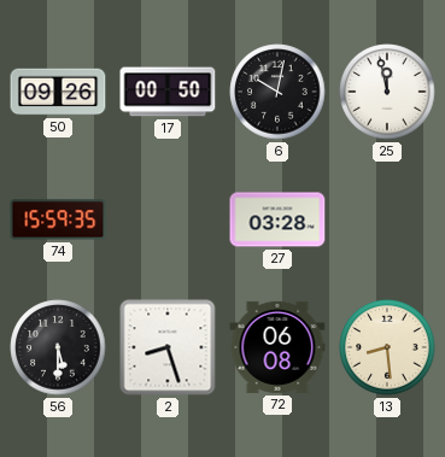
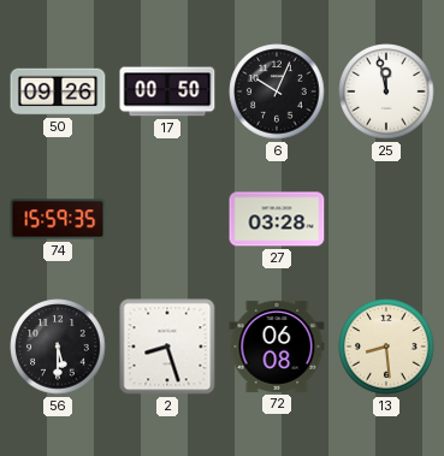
6: 10:02 -> 10:04 (277, 91)
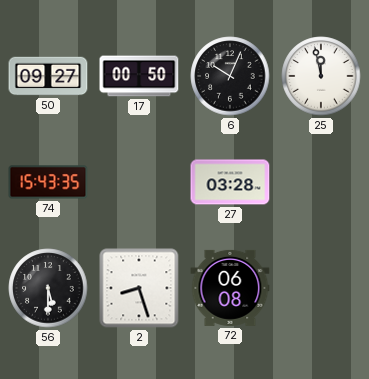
50: 09:26 -> 09:27 (48, 76)
74: 15:59 -> 15:43 (48, 182)
13: 8:29 -> none (386, 347)
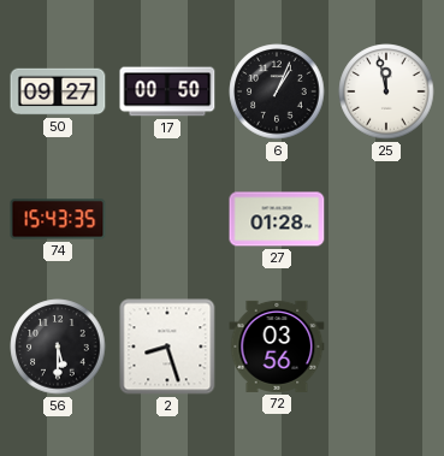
6: 10:04 -> 1:04 (277, 91)
27: 03:28 -> 01:28 (277, 219)
72: 06:08 -> 03:56 (277, 347)
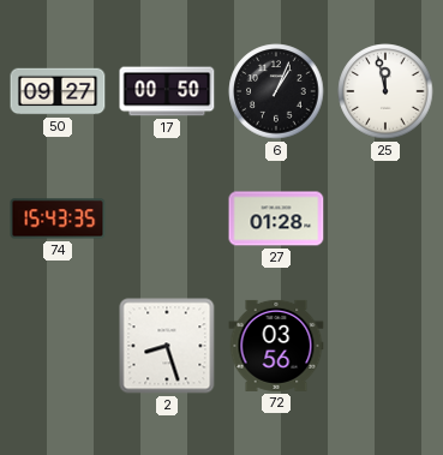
56: 5:30 -> none (58, 347)
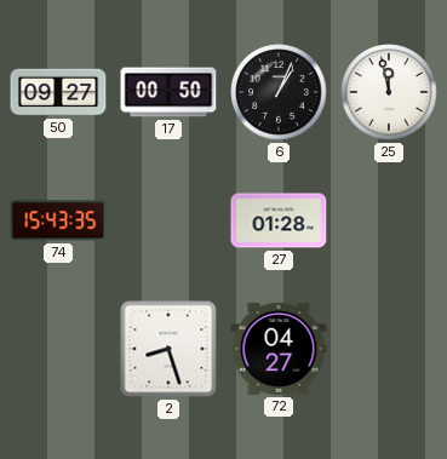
72: 03:56 -> 04:27 (279, 349)
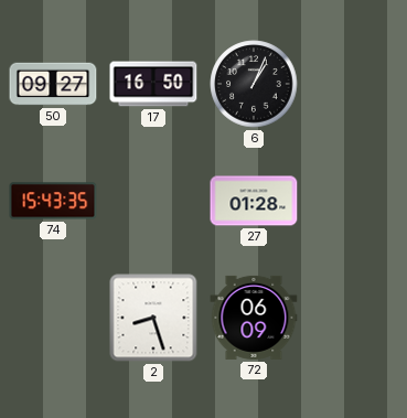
17: 00:50 -> 16:50 (153, 84)
25: 11:58 -> none (389, 92)
72: 04:27 -> 06:09 (254, 318)
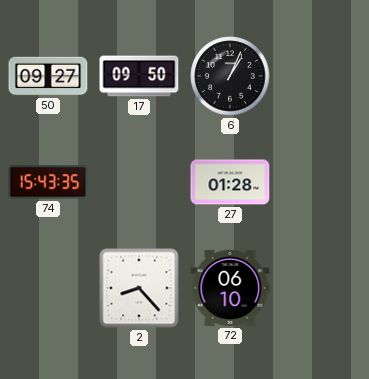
17: 16:50 -> 09:50 (139, 76)
2: 8:27 -> 8:23 (139, 288)
72: 06:09 -> 06:10 (230, 288)
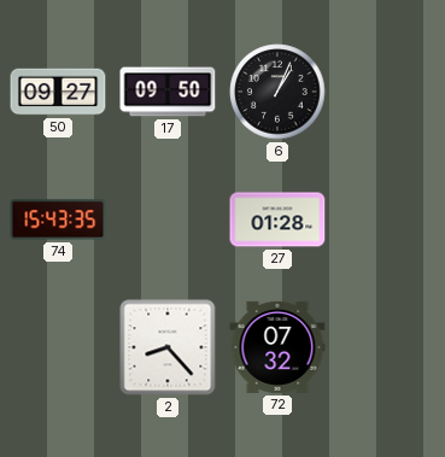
72: 06:10 -> 07:32 (277, 347)
